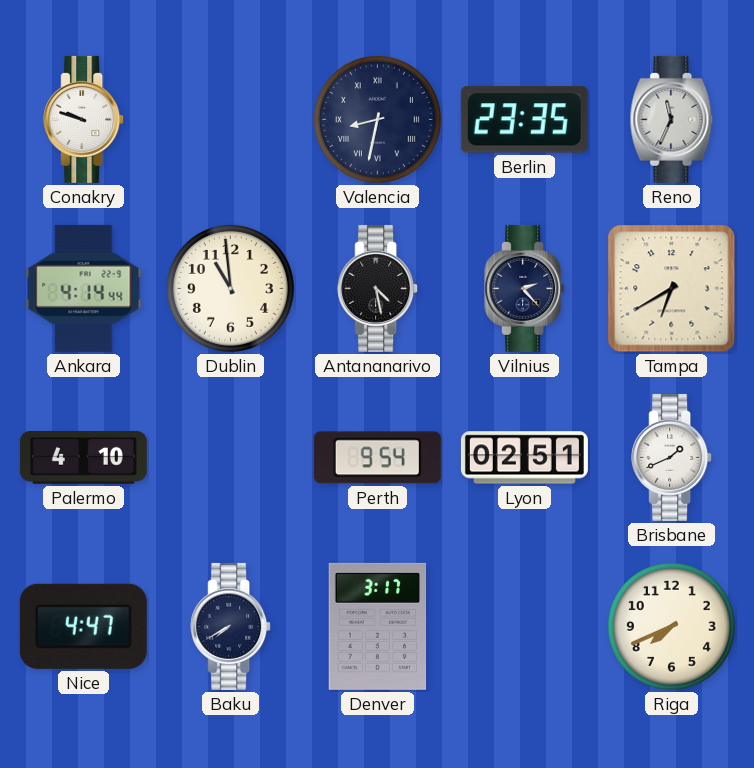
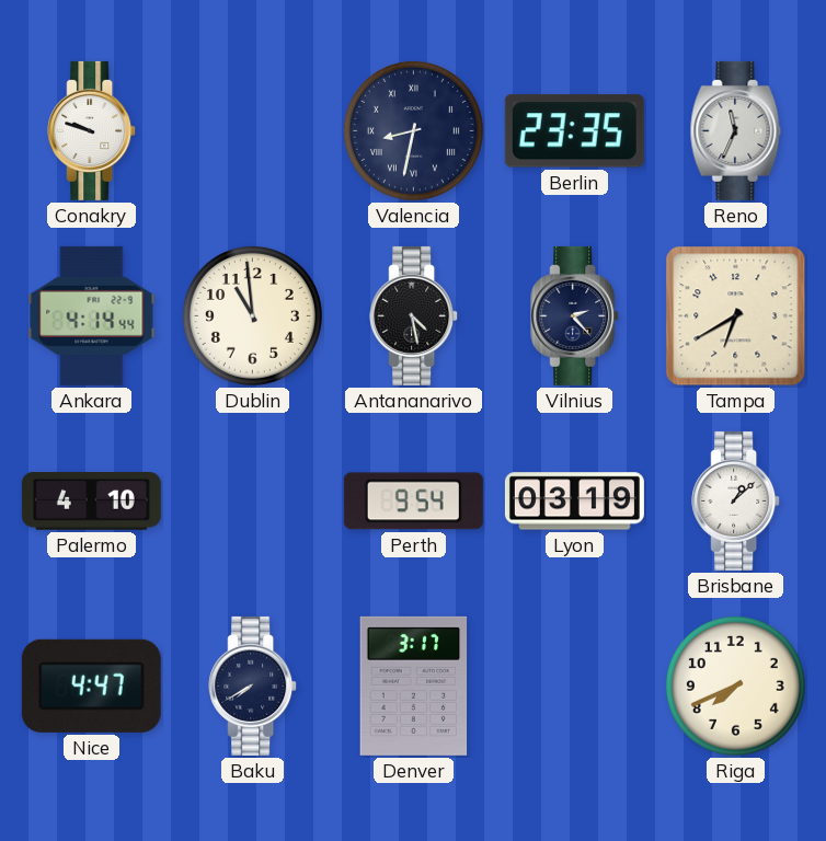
Lyon: 02:51 -> 03:19 (574, 502)
Brisbane: 1:41 -> 1:08 (736, 500)
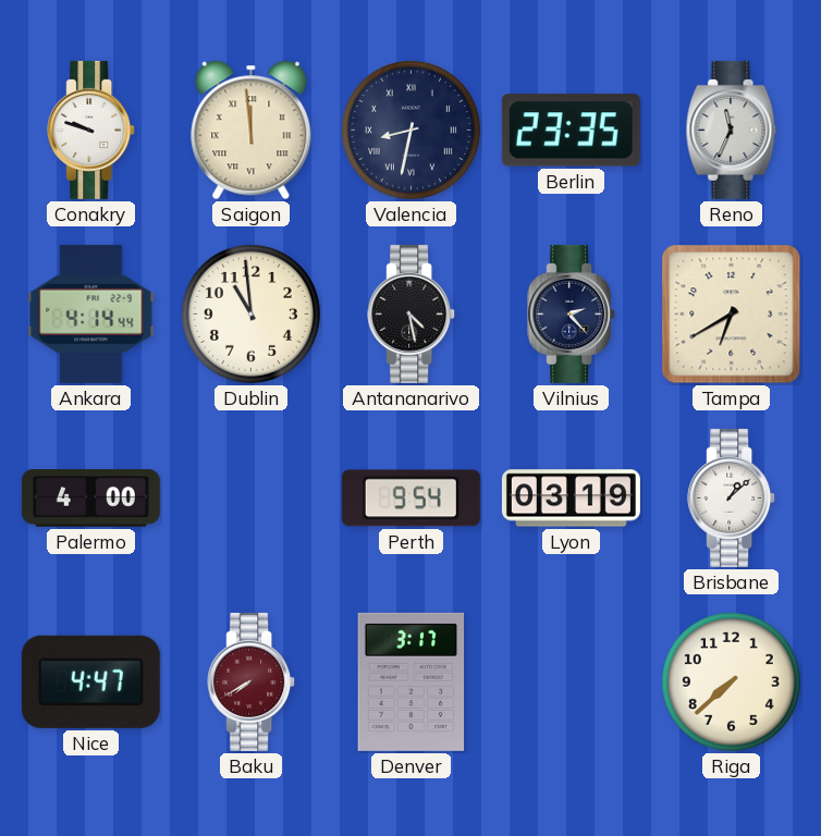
Saigon: none -> 11:59 (252, 131)
Palermo: 4:10 -> 4:00 (90, 499)
Baku dial: navy -> burgundy (252, 681)
Riga: 7:41 -> 7:38 (731, 681)
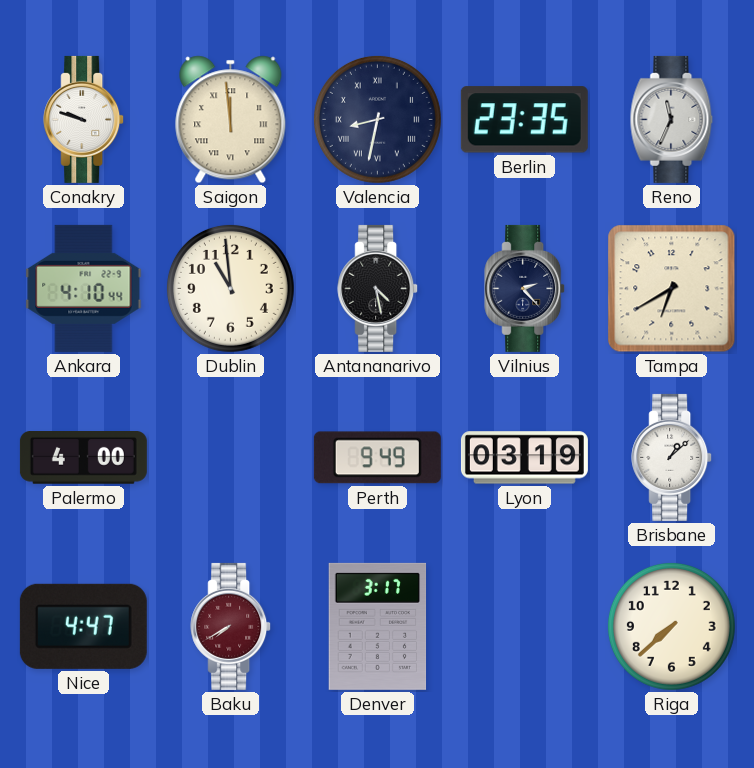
Ankara: 4:14 -> 4:10 (84, 288)
Perth: 9:54 -> 9:49 (377, 458)
